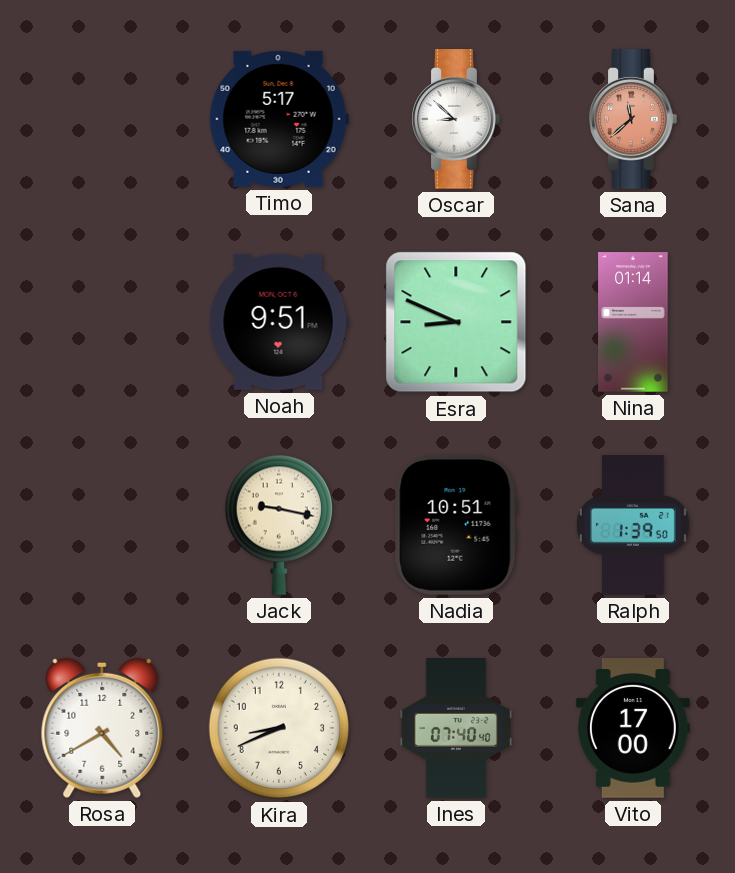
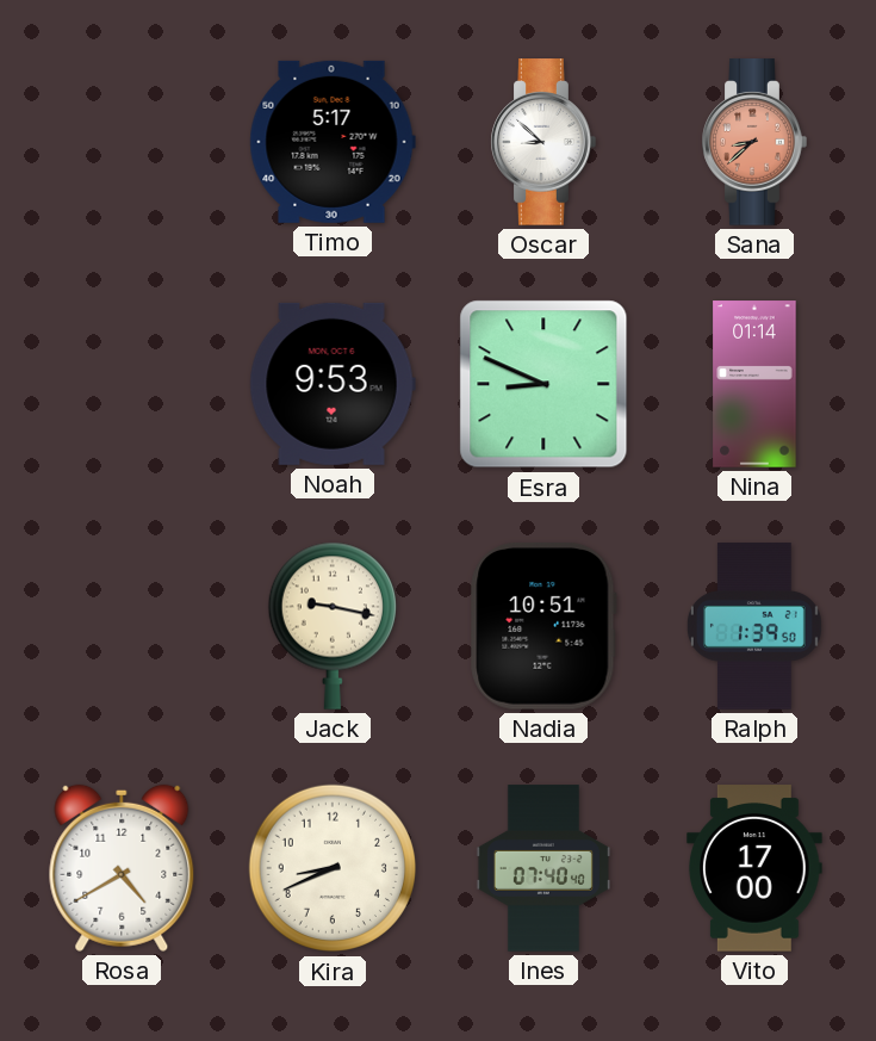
Sana: 11:38 -> 8:38 (754, 142)
Noah: 9:51 -> 9:53 (333, 384)
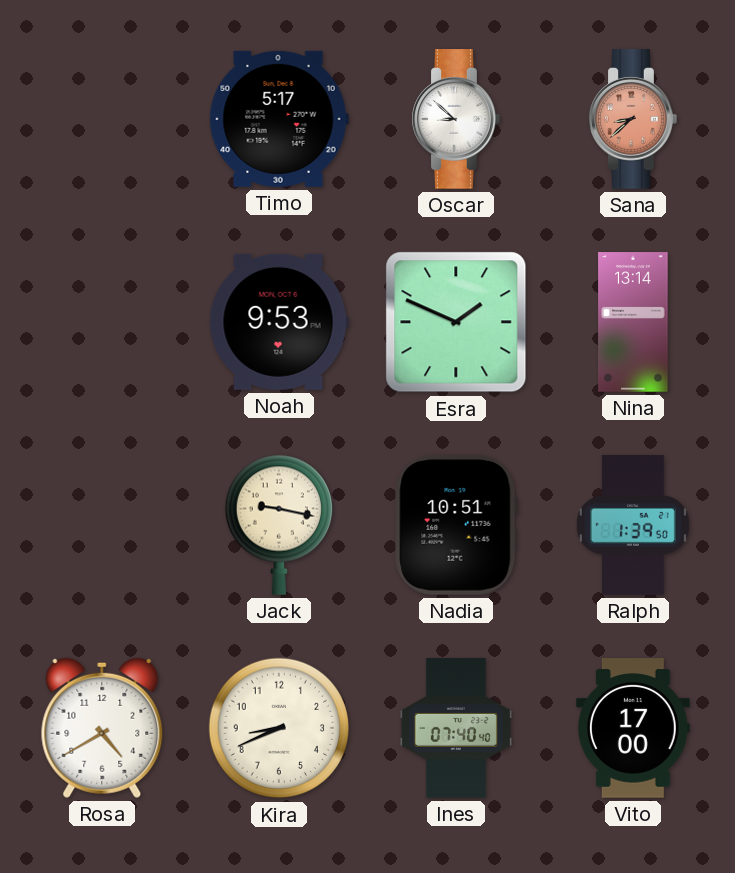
Esra: 8:49 -> 1:49 (456, 322)
Nina: 01:14 -> 13:14 (633, 322)
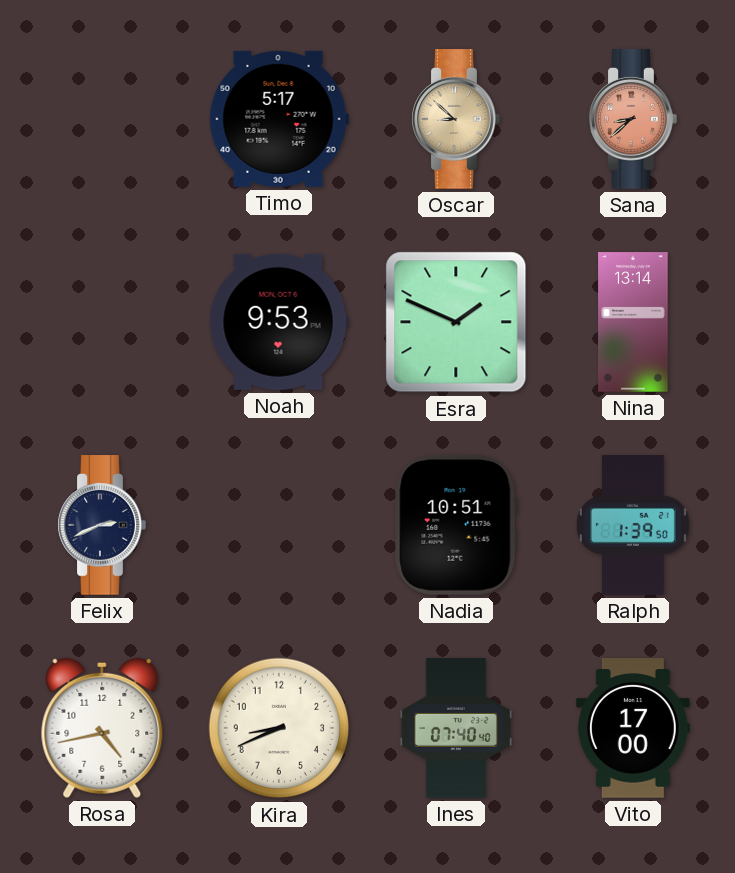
Oscar dial: white -> champagne (456, 119)
Felix: none -> 2:41 (102, 525)
Jack: 9:17 -> none (279, 525)
Rosa: 4:40 -> 4:43 (102, 728)
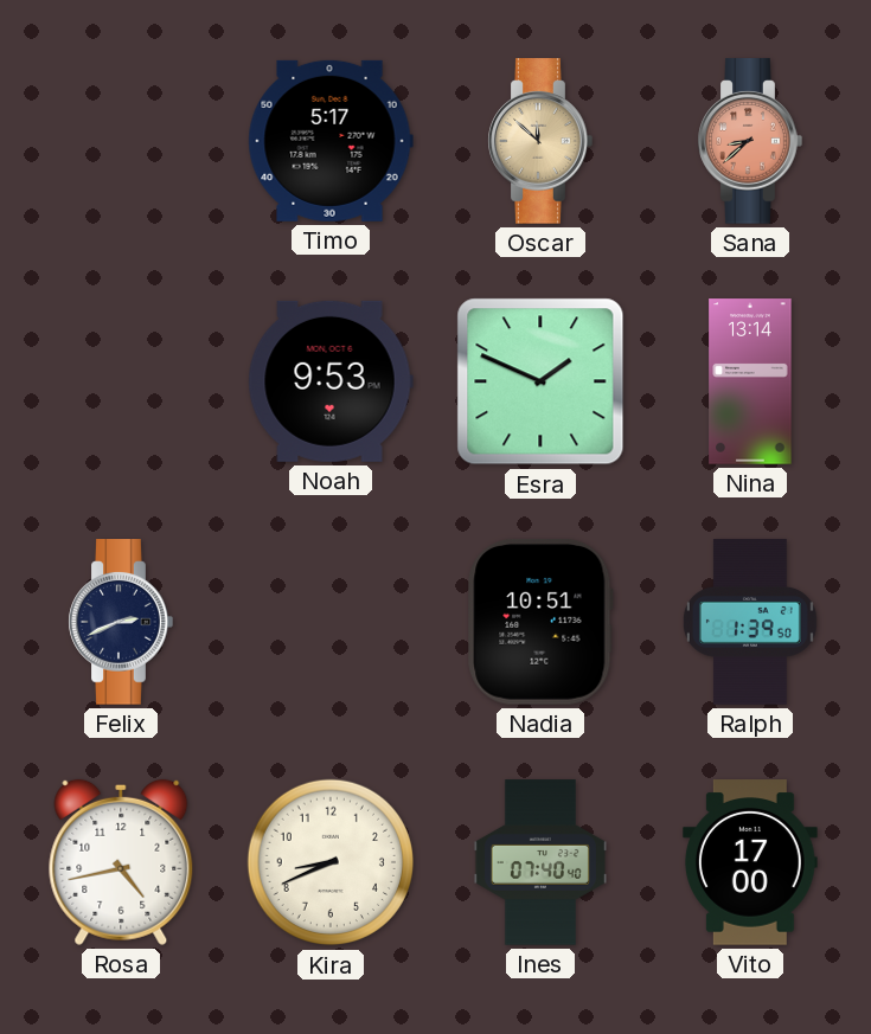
Oscar: 8:52 -> 11:52 (540, 141)
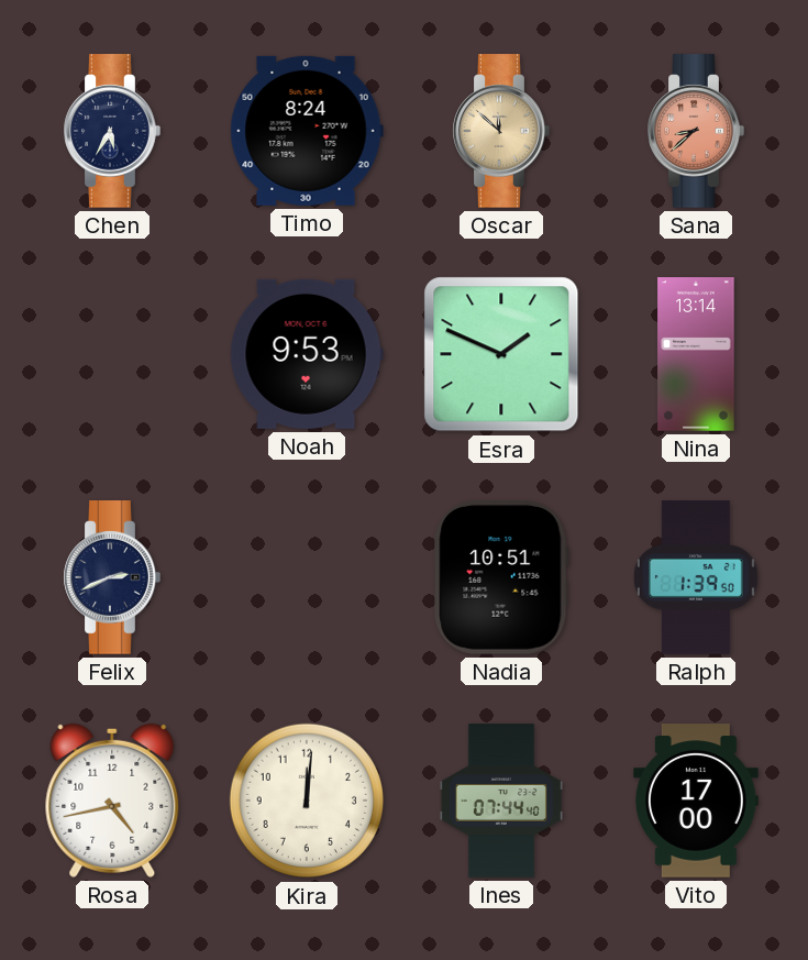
Chen: none -> 5:35 (112, 131)
Timo: 5:17 -> 8:24 (307, 131)
Kira: 8:41 -> 12:01 (307, 801)
Ines: 07:40 -> 07:44 (501, 801)
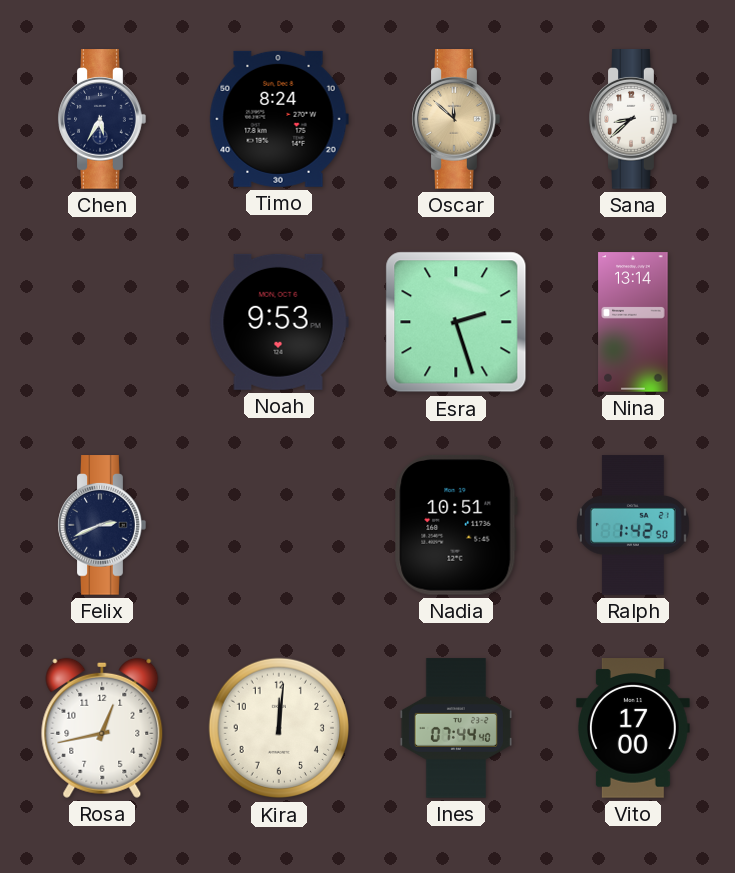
Sana dial: salmon -> white (633, 119)
Esra: 1:49 -> 2:27 (456, 322)
Ralph: 1:39 -> 1:42 (633, 525)
Rosa: 4:43 -> 12:43 (102, 728)
